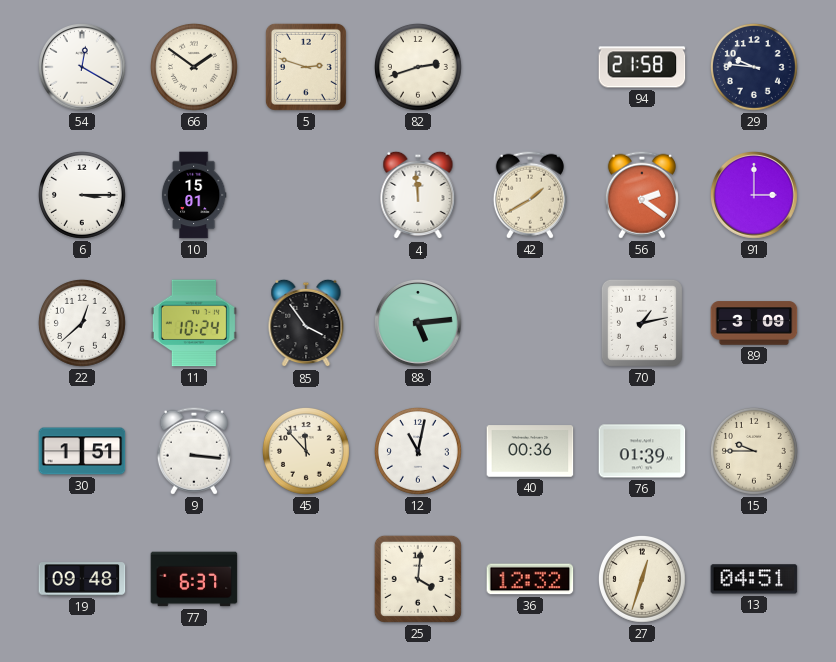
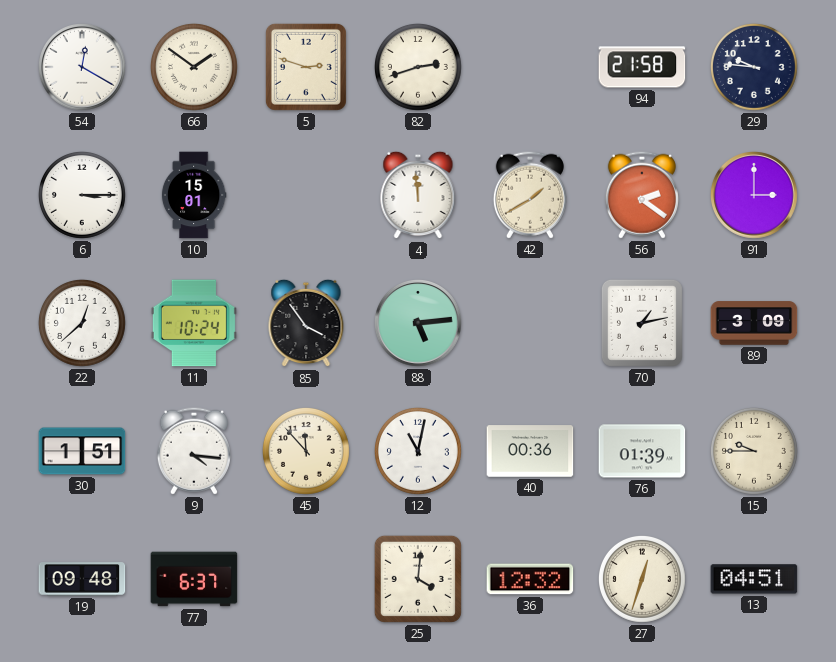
9: 3:16 -> 4:16 (194, 451)
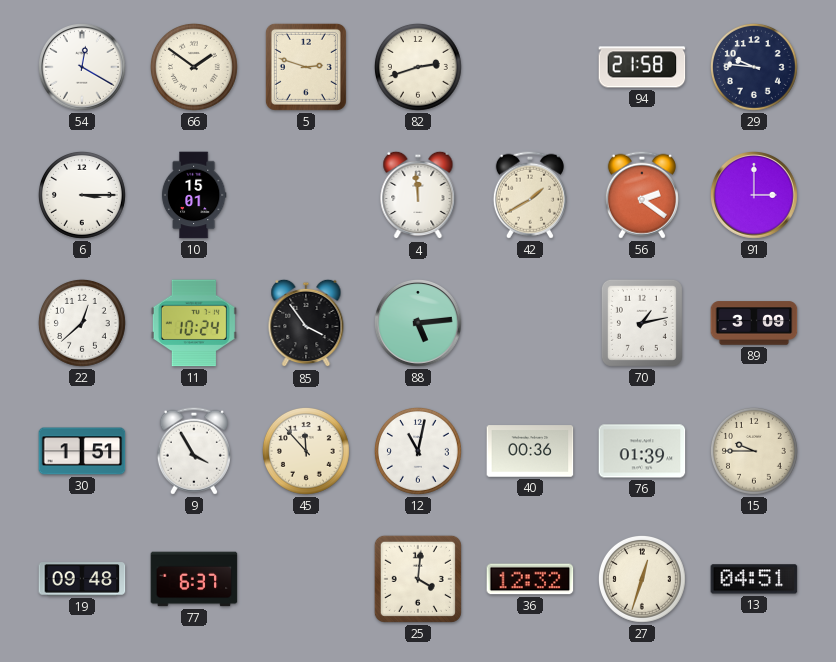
9: 4:16 -> 3:55 (194, 451)
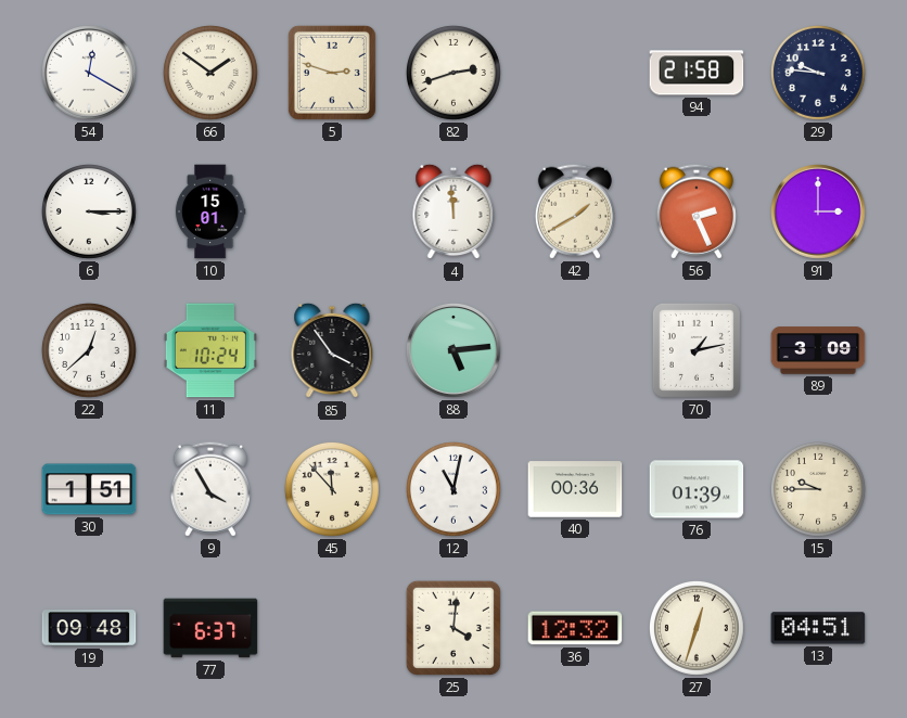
56: 2:21 -> 2:26 (697, 211)
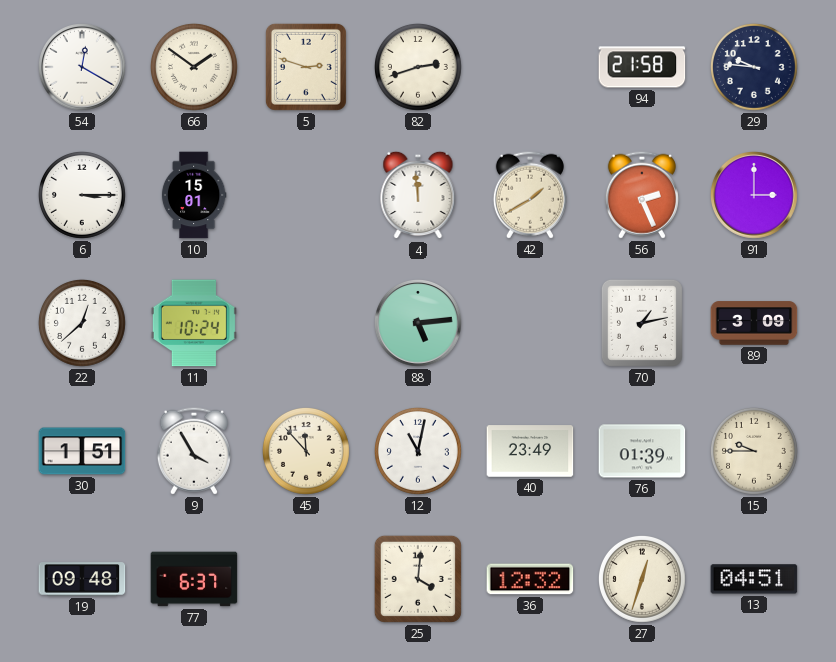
85: 3:54 -> none (332, 350)
40: 00:36 -> 23:49 (530, 451)
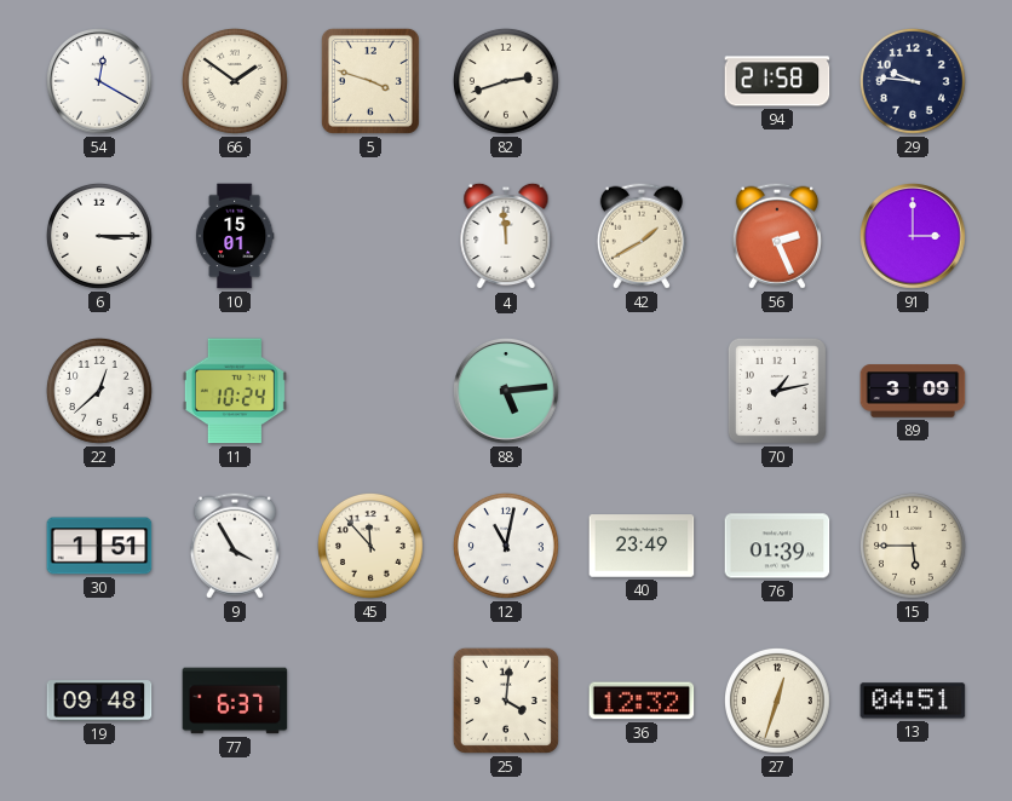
5: 2:48 -> 3:48 (370, 81)
15: 9:45 -> 5:45 (913, 546)
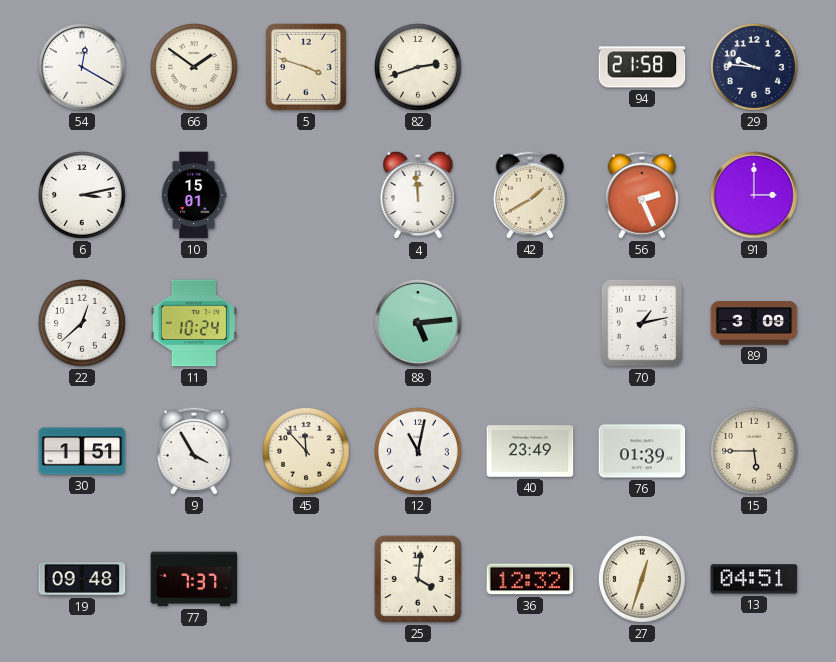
6: 3:15 -> 3:13 (82, 195)
77: 6:37 -> 7:37 (194, 579)
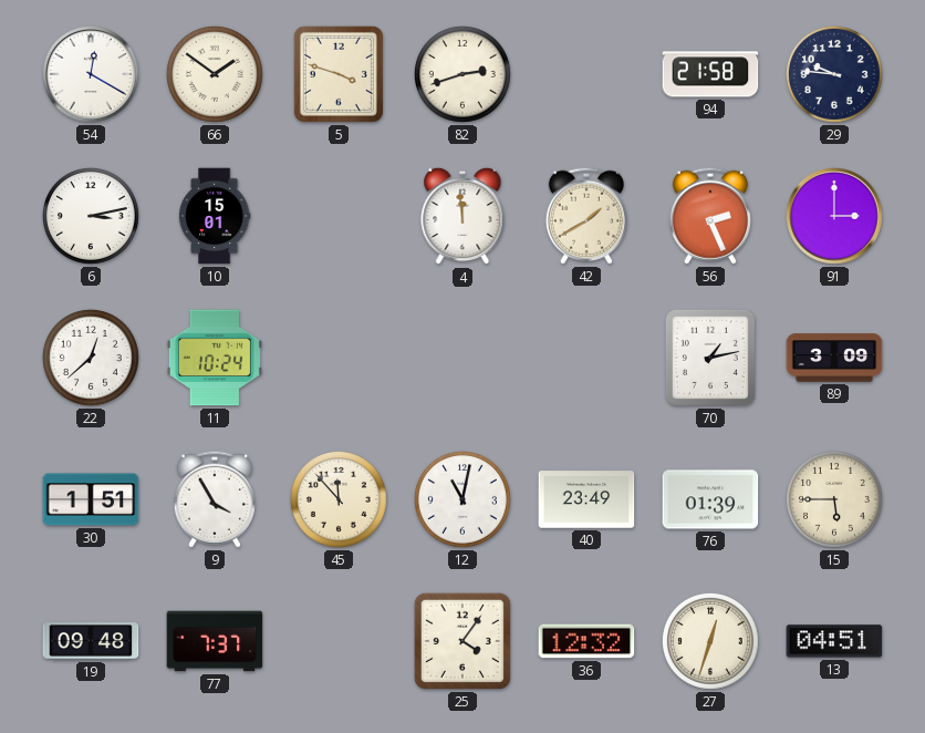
88: 5:14 -> none (419, 324)
25: 4:01 -> 4:06 (462, 641)
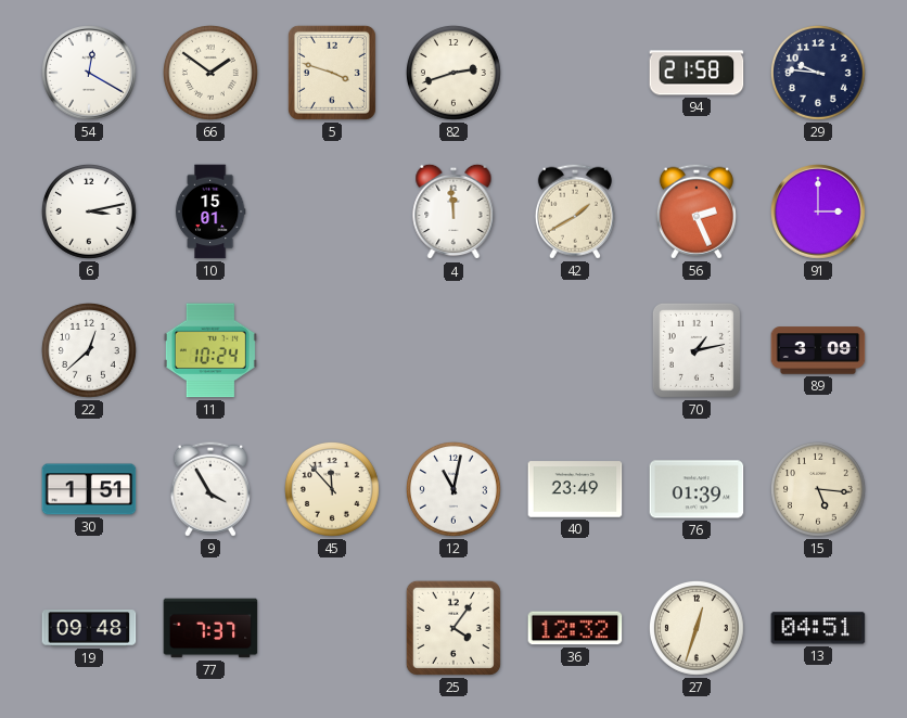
15: 5:45 -> 5:16 (818, 489)
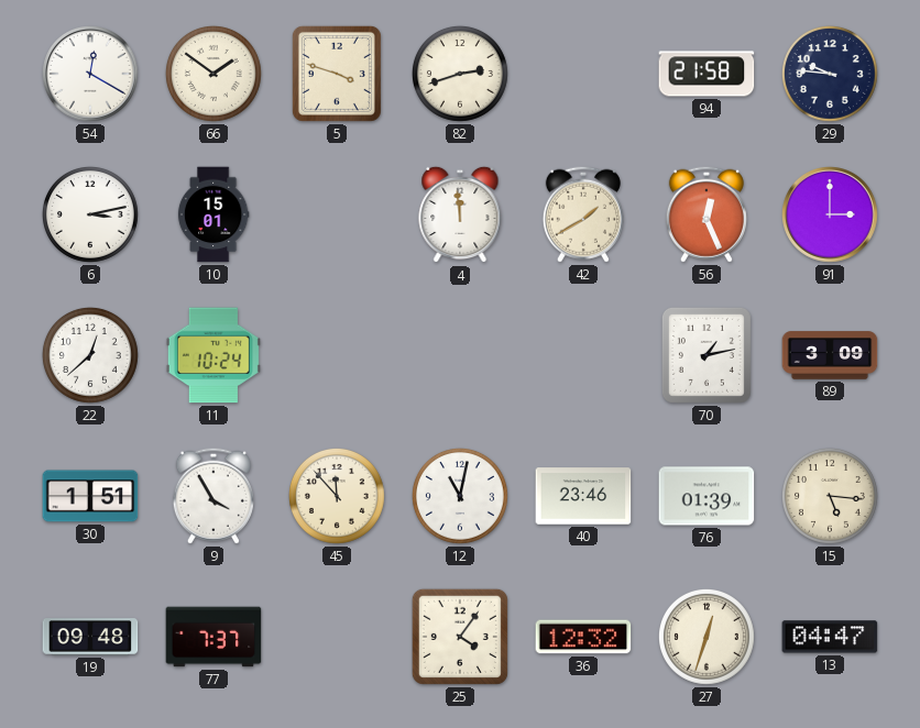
56: 2:26 -> 12:26 (707, 214)
40: 23:49 -> 23:46 (583, 496)
13: 04:51 -> 04:47 (830, 637)
